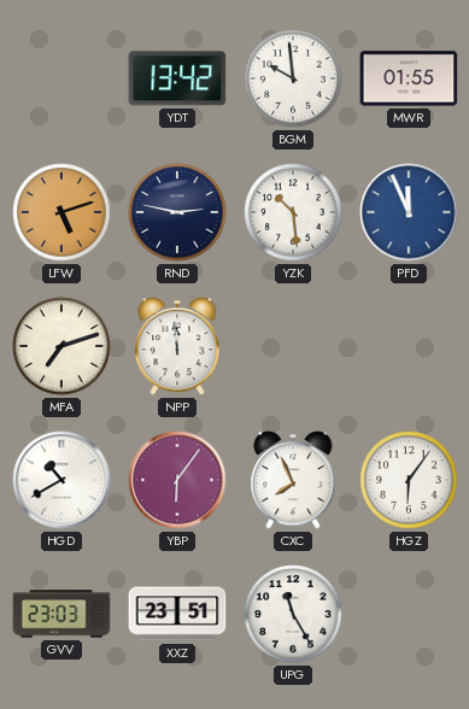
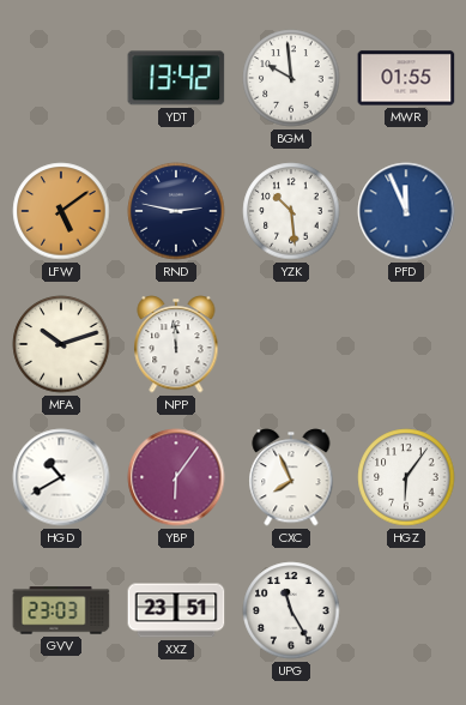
LFW: 5:12 -> 5:09 (61, 211)
MFA: 7:12 -> 10:12 (61, 344)
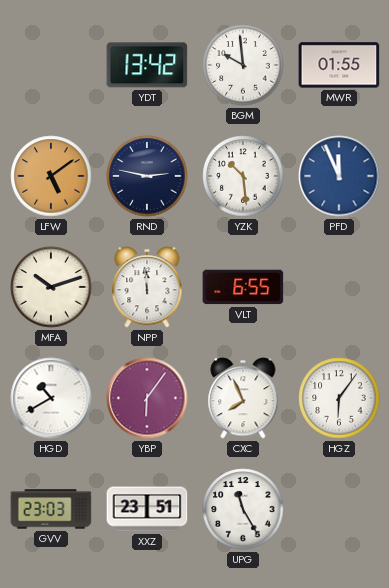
VLT: none -> 6:55 (243, 287)
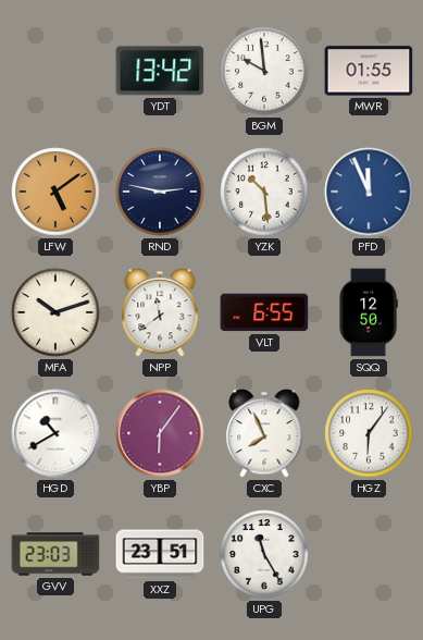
NPP: 11:59 -> 11:39 (160, 312)
SQQ: none -> 12:50 (369, 312)
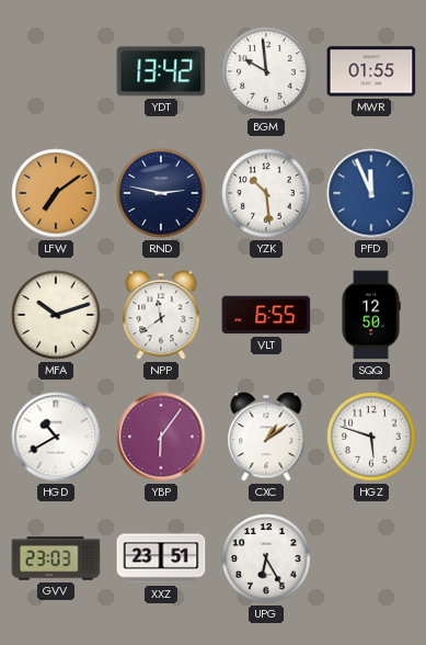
LFW: 5:09 -> 7:09 (56, 193)
CXC: 7:56 -> 1:09 (266, 437)
HGZ: 6:06 -> 5:48 (371, 437)
UPG: 11:25 -> 6:25 (266, 558)
